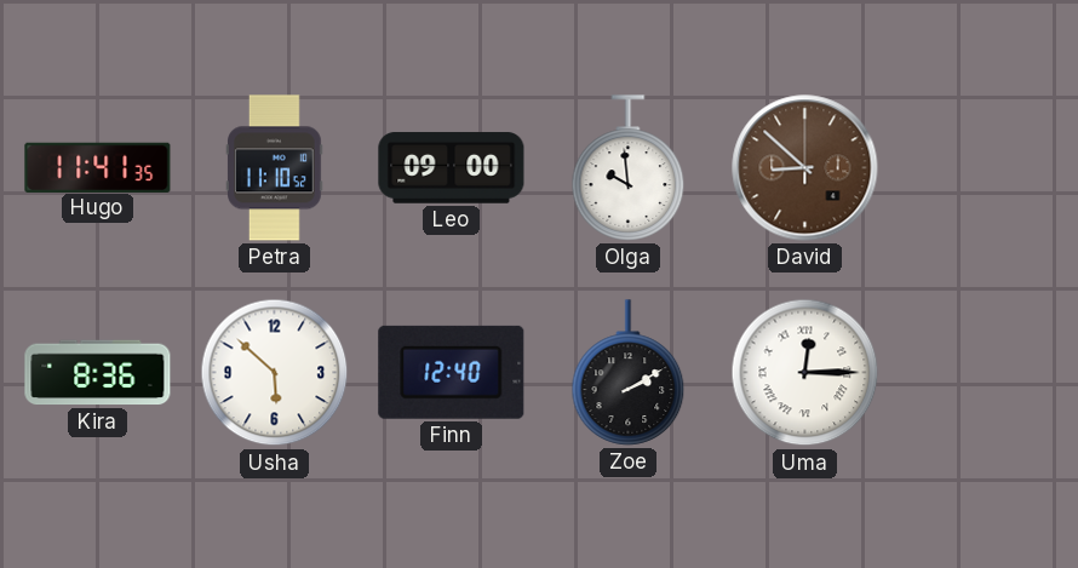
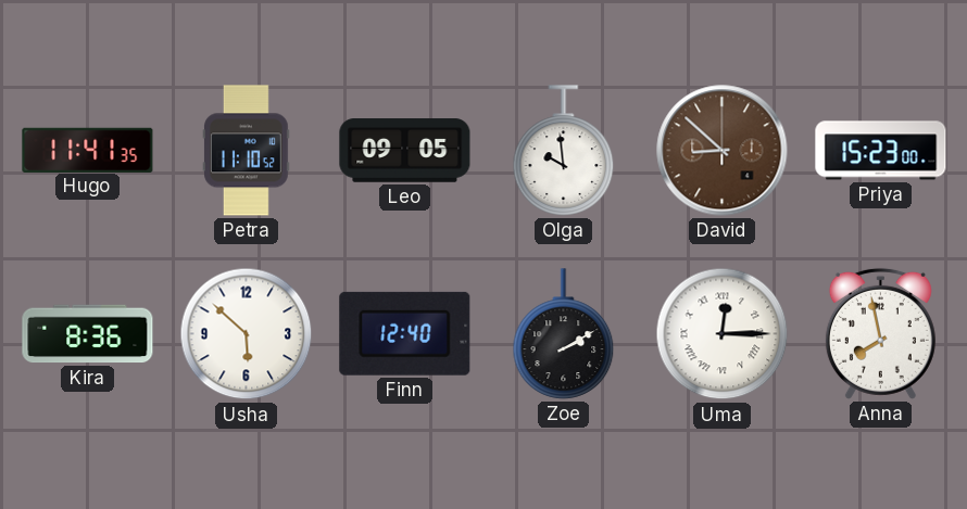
Leo: 09:00 -> 09:05 (405, 151)
Priya: none -> 15:23 (881, 151)
Anna: none -> 7:58 (880, 333)
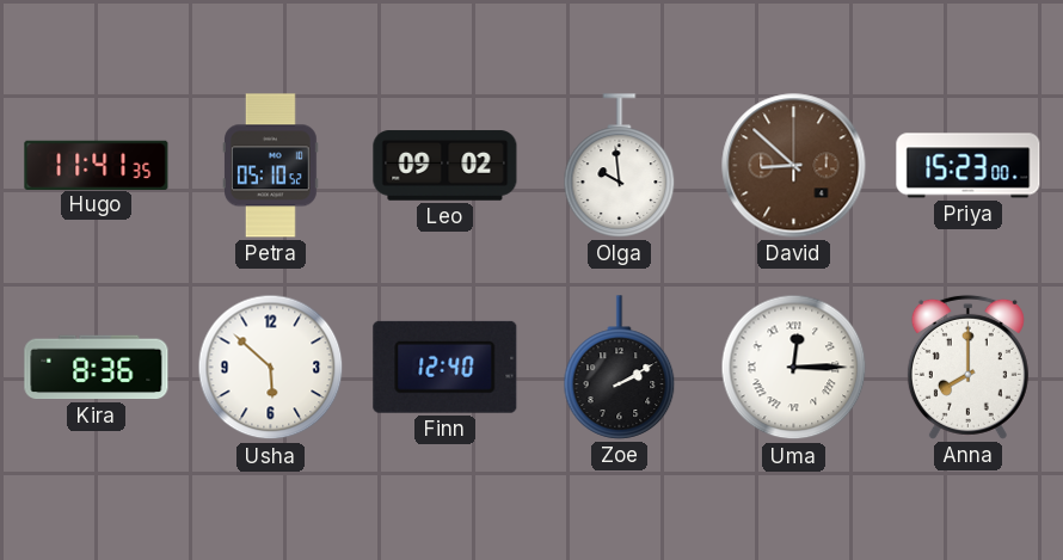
Petra: 11:10 -> 05:10 (271, 166)
Leo: 09:05 -> 09:02 (446, 166)
Anna: 7:58 -> 8:00 (967, 367)
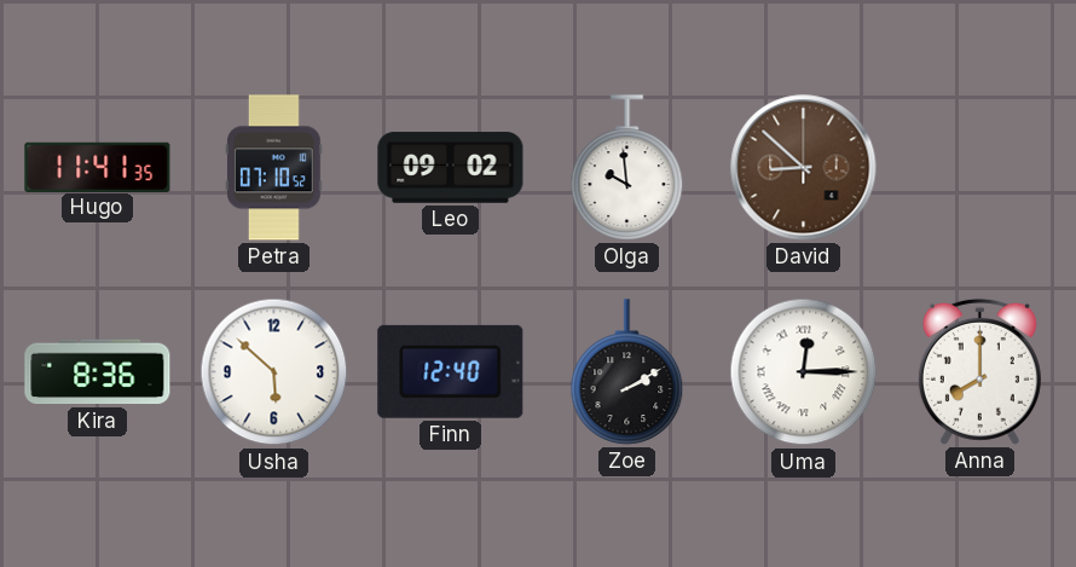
Petra: 05:10 -> 07:10 (274, 168)
Priya: 15:23 -> none (969, 166)
